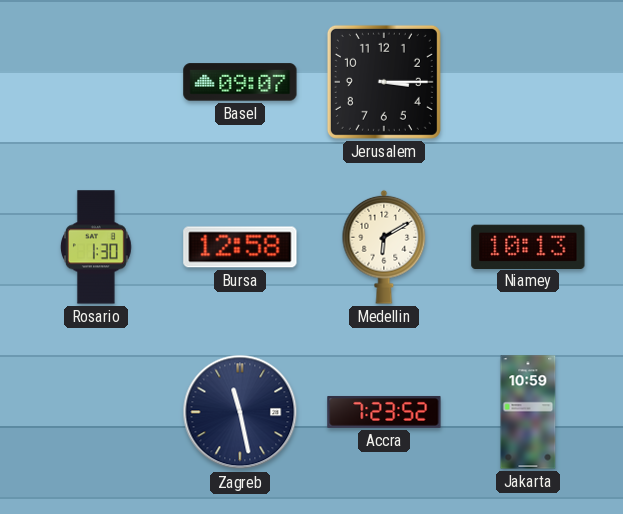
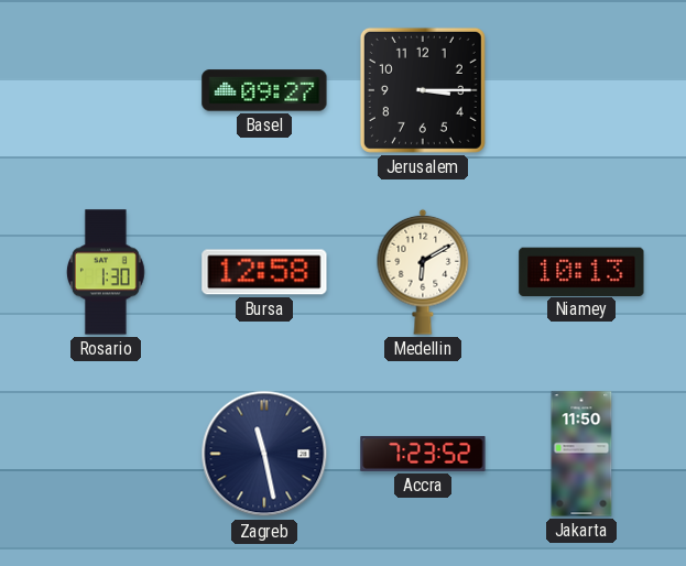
Basel: 09:07 -> 09:27 (264, 90)
Jakarta: 10:59 -> 11:50 (581, 454)
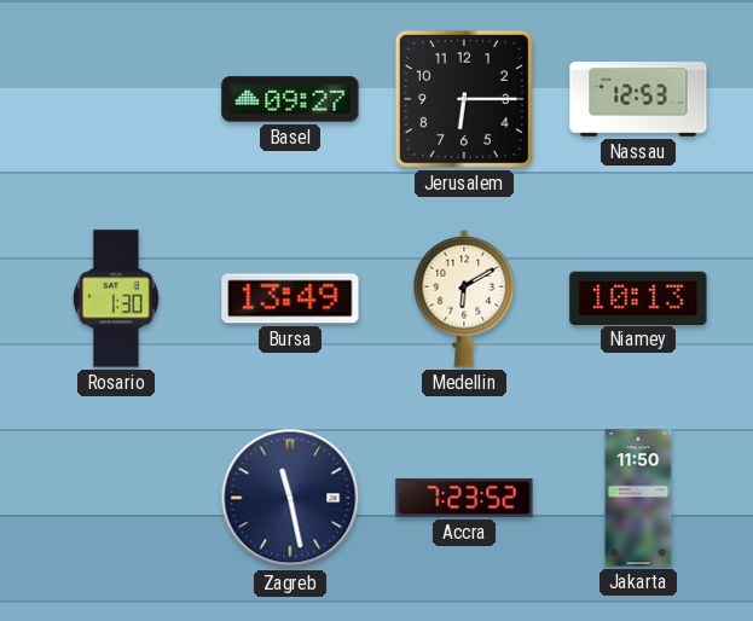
Jerusalem: 3:15 -> 6:15 (464, 99)
Nassau: none -> 12:53 (638, 99)
Bursa: 12:58 -> 13:49 (290, 298)
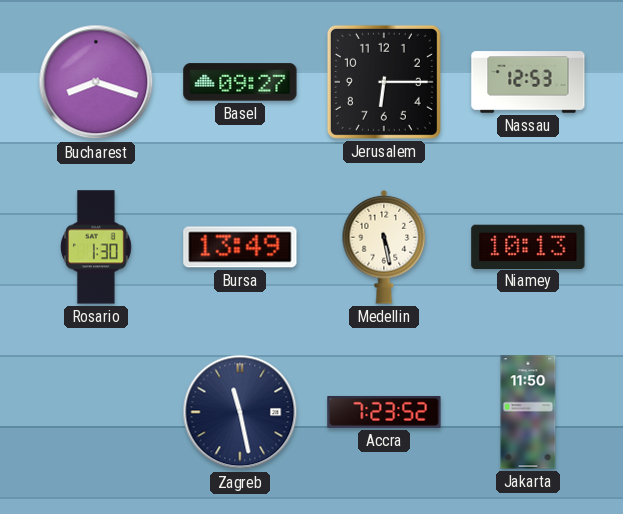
Bucharest: none -> 8:18 (96, 82)
Medellin: 6:10 -> 5:28 (384, 247)
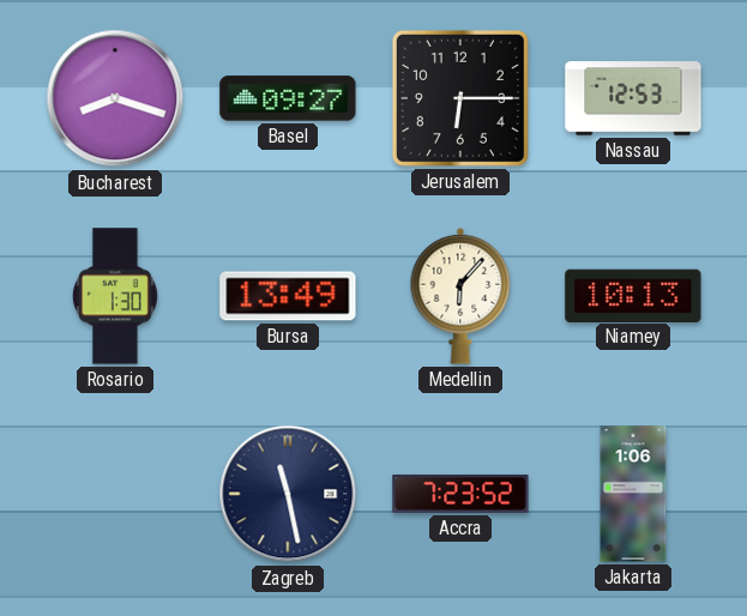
Medellin: 5:28 -> 6:07 (460, 296)
Jakarta: 11:50 -> 1:06 (633, 494)
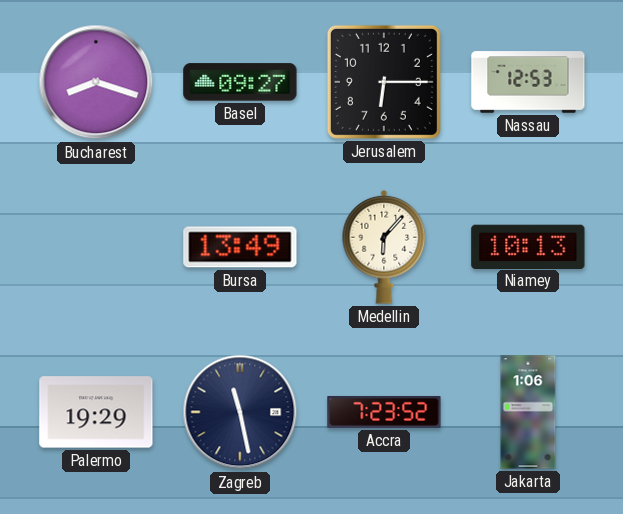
Rosario: 1:30 -> none (115, 296)
Palermo: none -> 19:29 (96, 412)
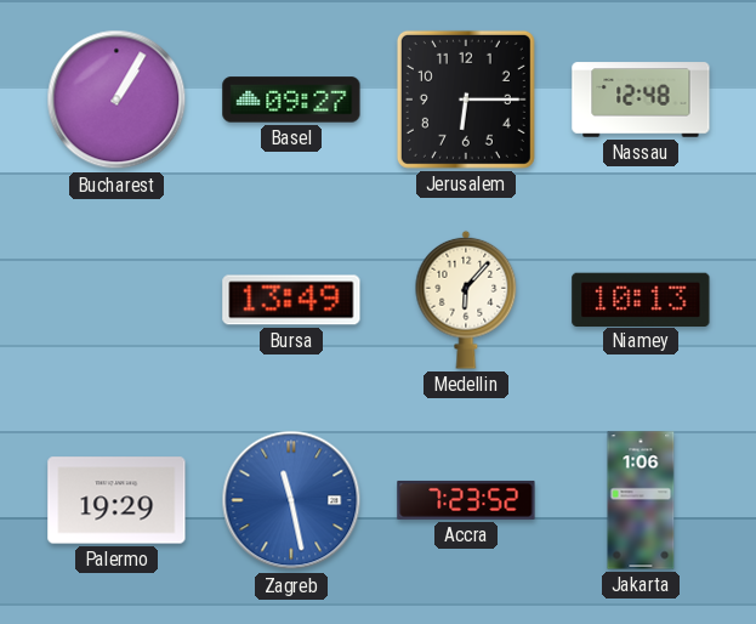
Bucharest: 8:18 -> 1:05 (116, 100)
Nassau: 12:53 -> 12:48 (641, 100)
Zagreb dial: navy -> blue (291, 500)
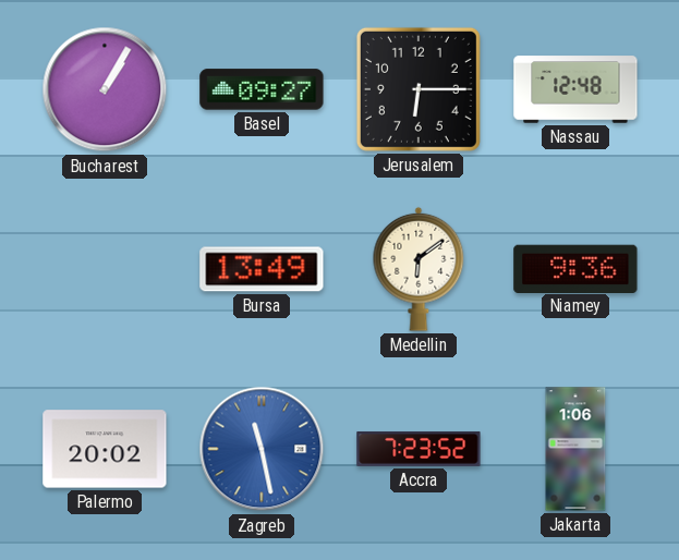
Medellin: 6:07 -> 6:09 (419, 269)
Niamey: 10:13 -> 9:36 (575, 268)
Palermo: 19:29 -> 20:02 (105, 449)
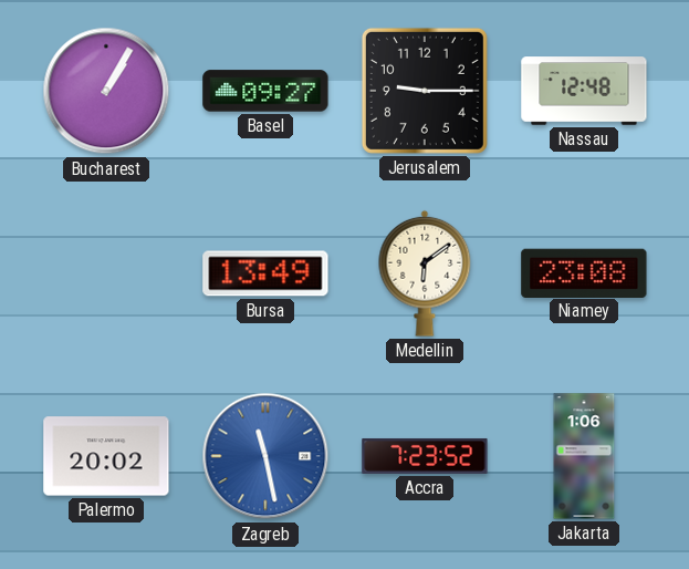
Jerusalem: 6:15 -> 9:15 (425, 91)
Niamey: 9:36 -> 23:08 (584, 272)
